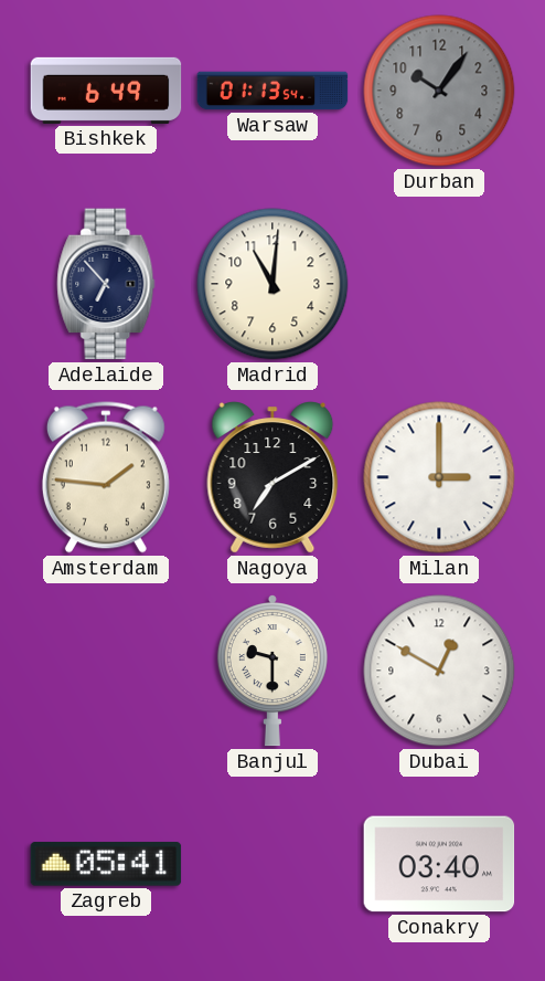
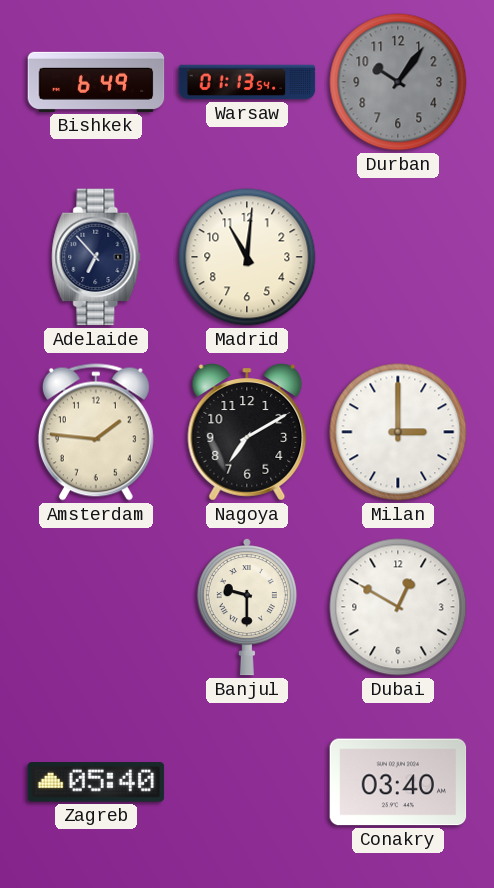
Zagreb: 05:41 -> 05:40 (96, 782)
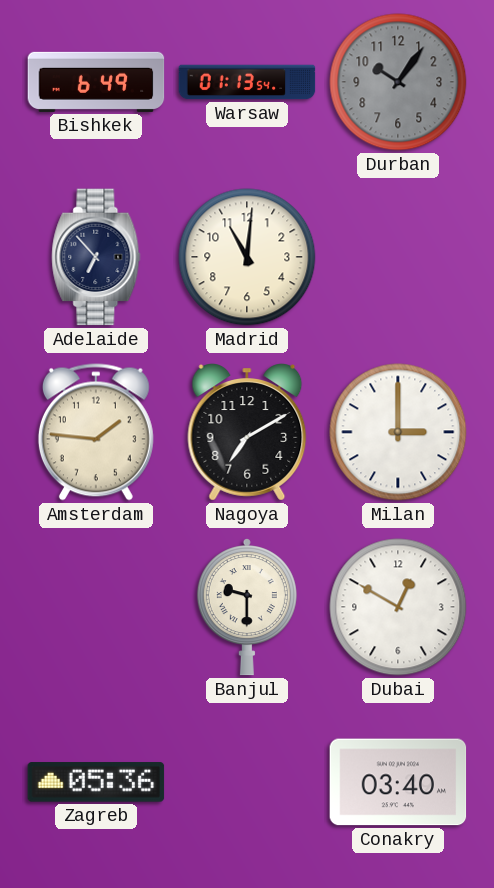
Zagreb: 05:40 -> 05:36 (96, 782)
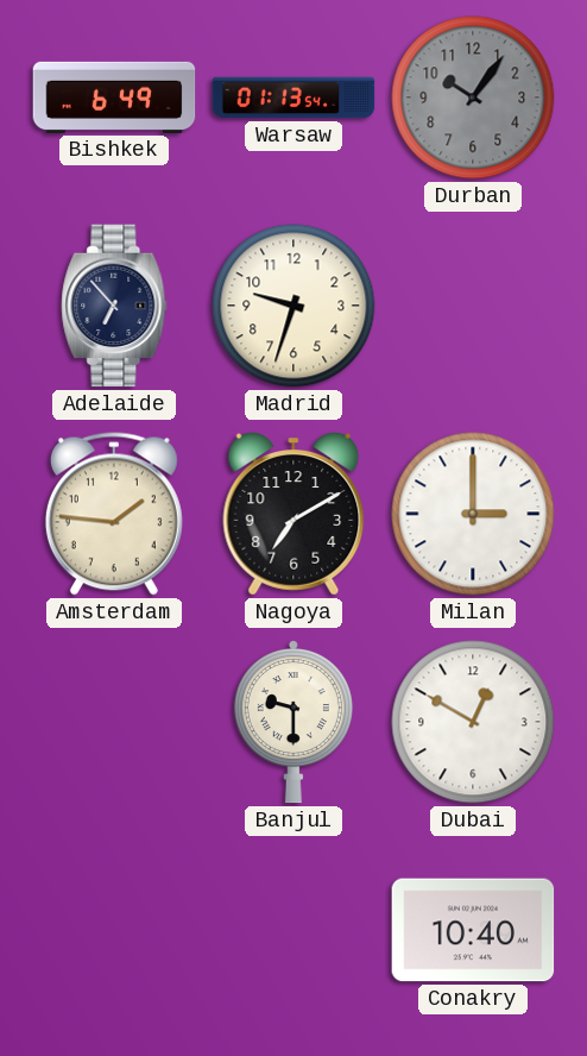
Madrid: 11:01 -> 9:33 (293, 306)
Zagreb: 05:36 -> none (96, 782)
Conakry: 03:40 -> 10:40 (473, 930)
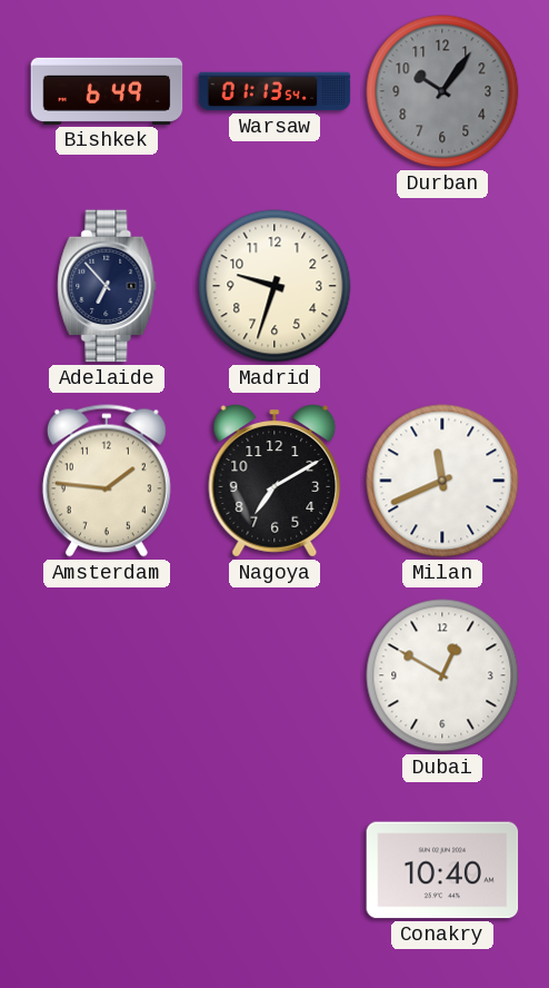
Milan: 3:00 -> 11:41 (442, 481)
Banjul: 9:30 -> none (293, 722)
